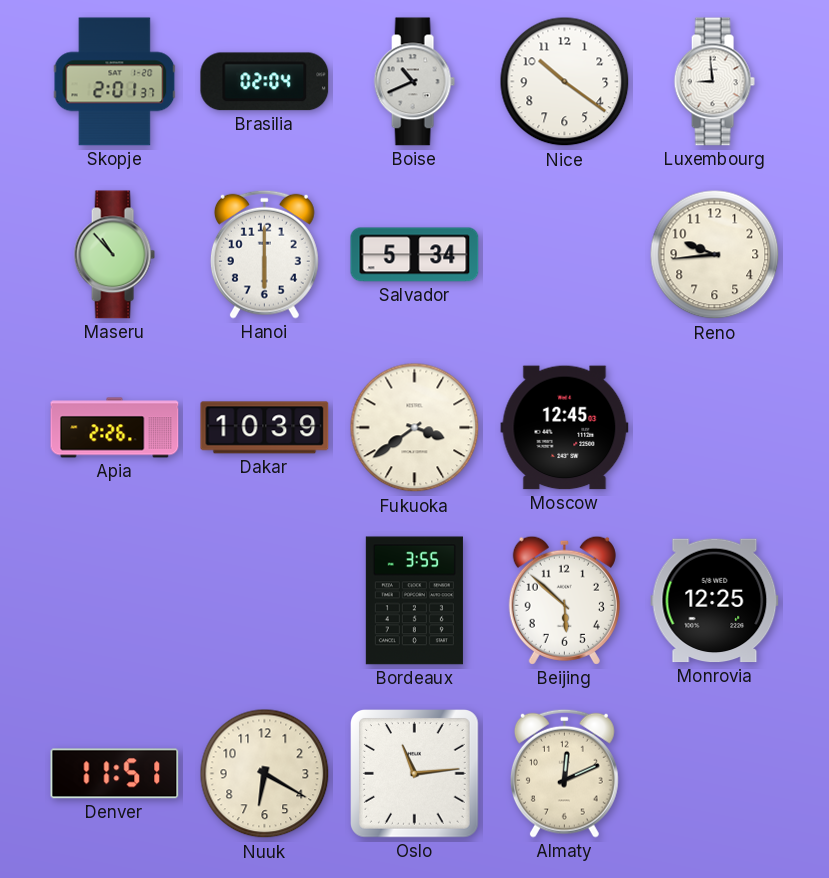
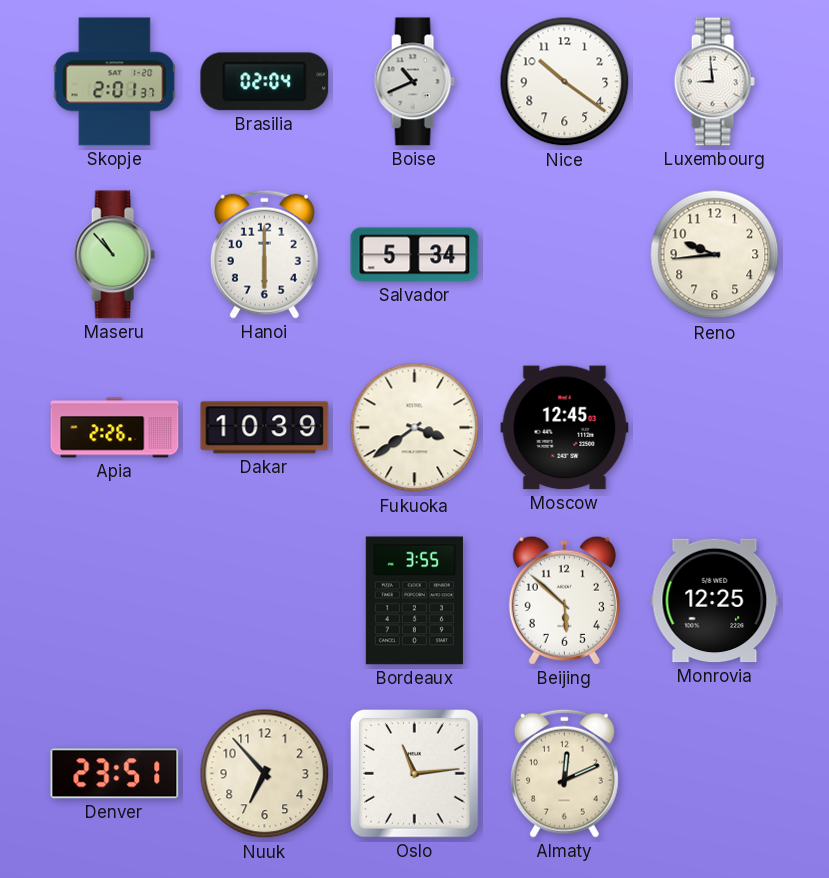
Denver: 11:51 -> 23:51 (115, 774)
Nuuk: 6:20 -> 6:53 (265, 774)
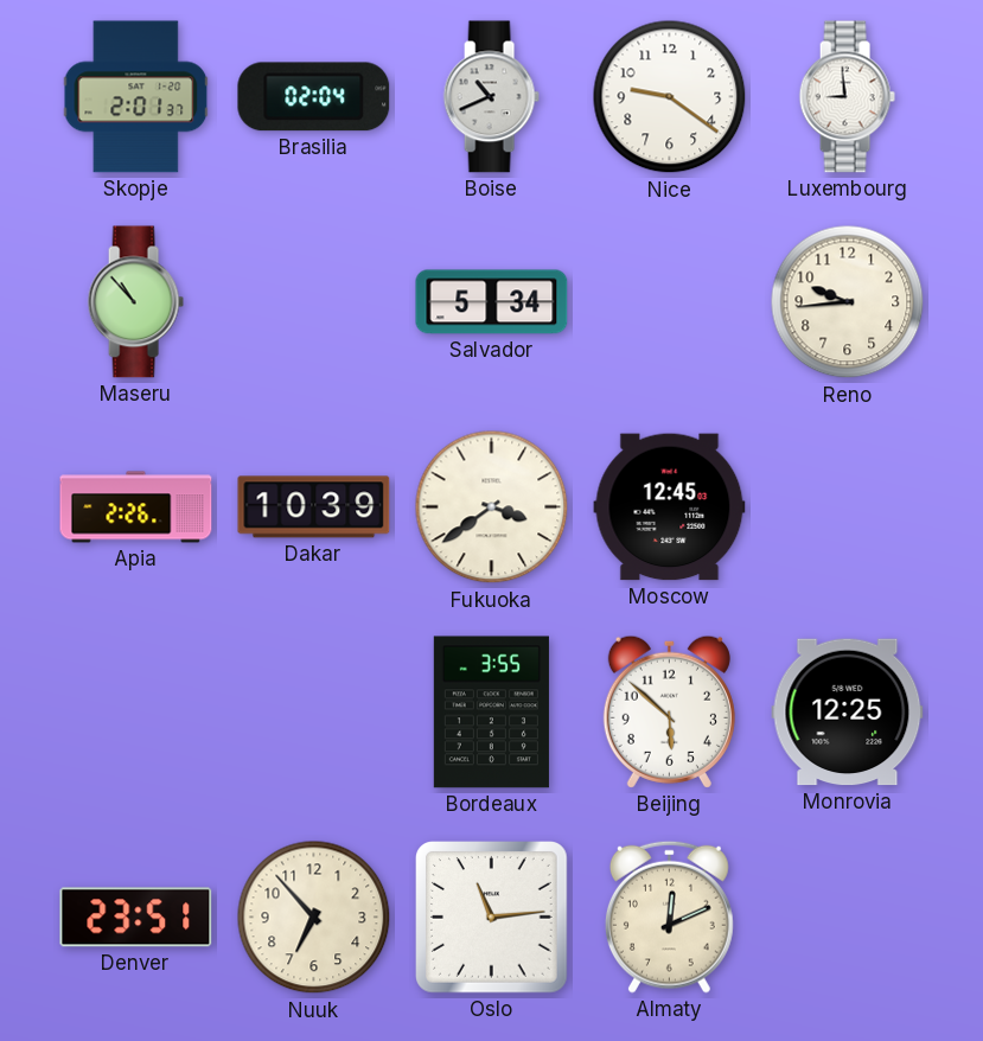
Nice: 10:21 -> 9:21 (670, 97)
Hanoi: 6:00 -> none (264, 254)
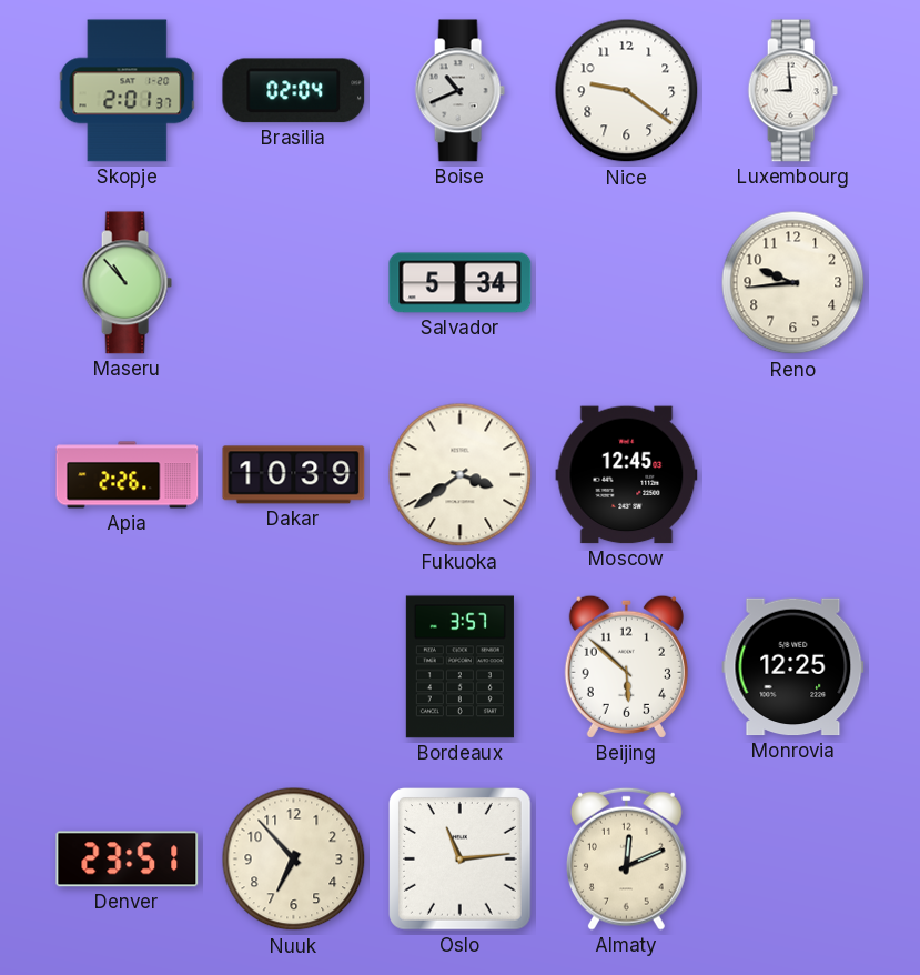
Bordeaux: 3:55 -> 3:57 (459, 667)
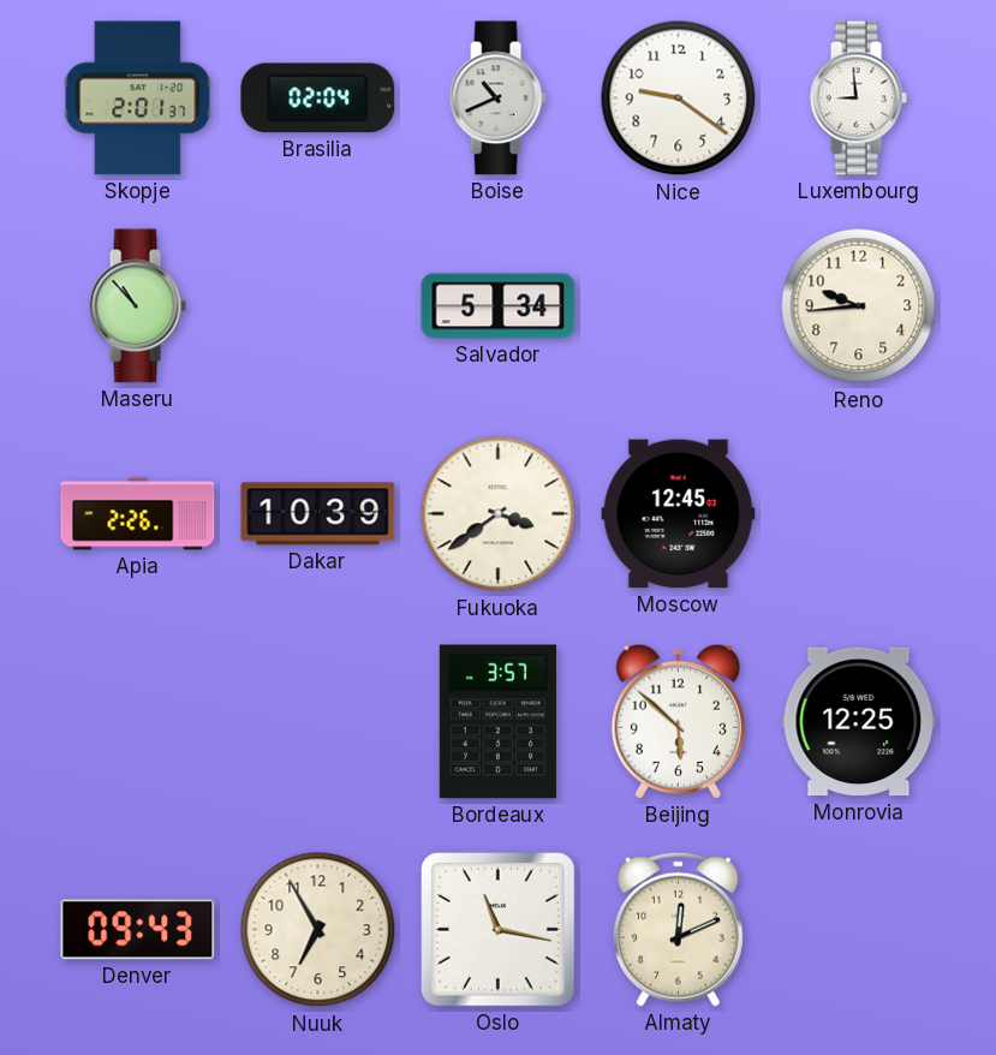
Denver: 23:51 -> 09:43 (138, 930)
Nuuk: 6:53 -> 6:55 (318, 930)
Oslo: 11:14 -> 11:17 (499, 930)
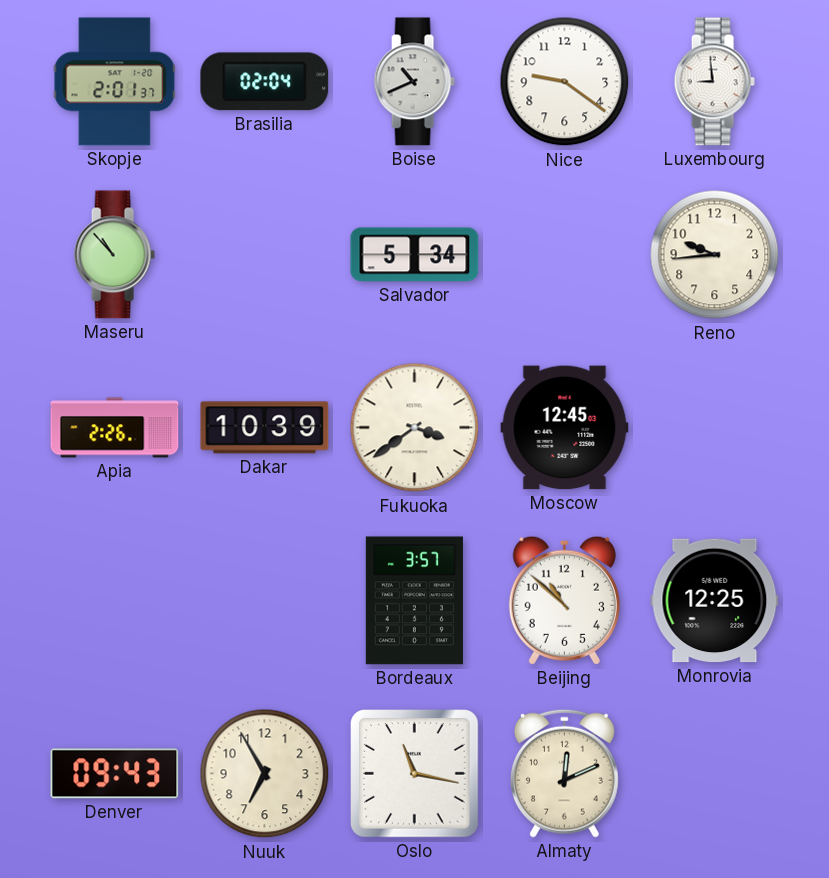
Beijing: 5:52 -> 10:52 (564, 600)
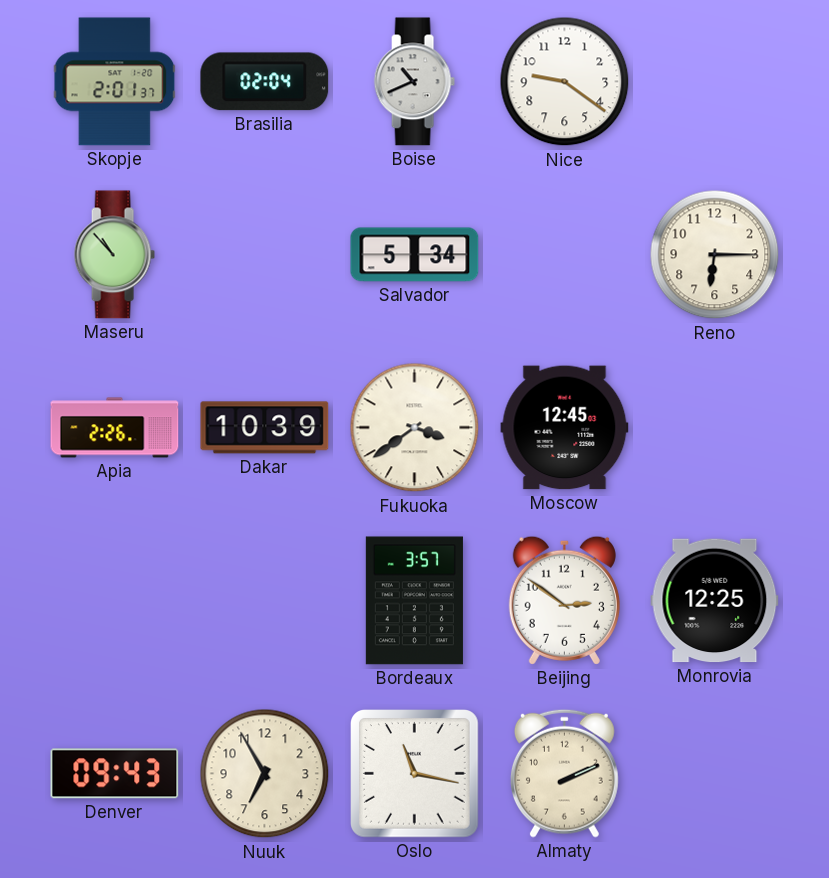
Luxembourg: 8:59 -> none (714, 82)
Reno: 9:44 -> 6:15 (715, 255)
Beijing: 10:52 -> 2:51 (564, 600)
Almaty: 12:11 -> 2:11 (564, 773)
